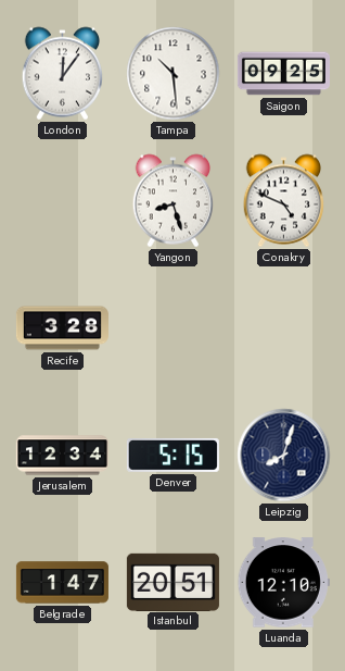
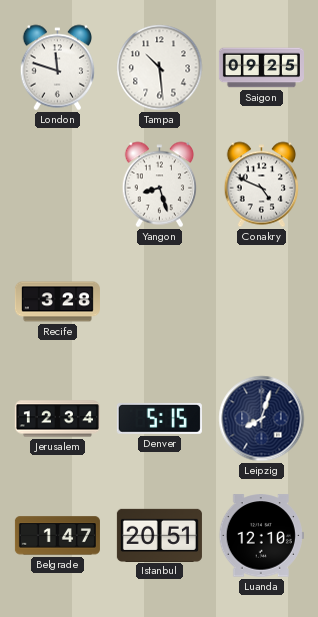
London: 12:06 -> 11:48 (58, 68)
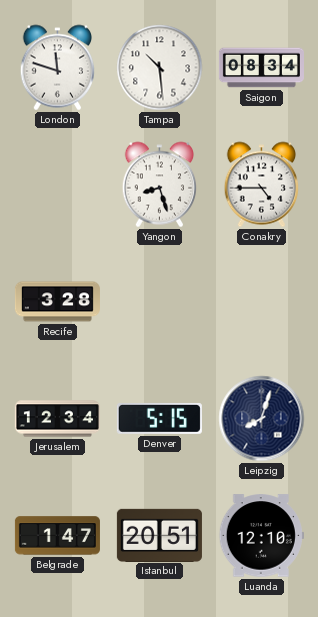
Saigon: 09:25 -> 08:34 (261, 68)
Conakry: 4:49 -> 4:45 (262, 185)
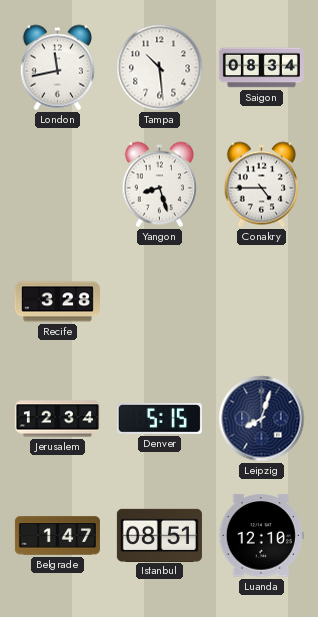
London: 11:48 -> 11:43 (58, 68)
Istanbul: 20:51 -> 08:51 (159, 535)
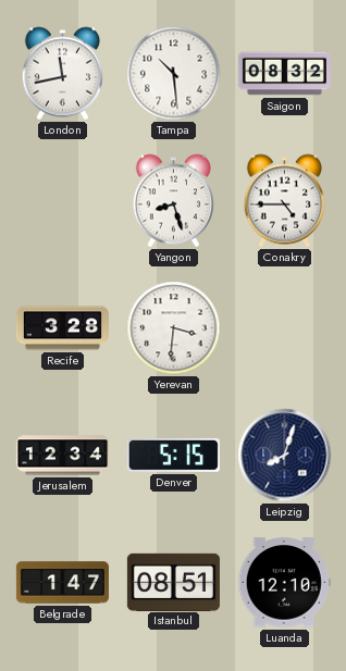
Saigon: 08:34 -> 08:32 (284, 74)
Yerevan: none -> 3:31 (174, 328)
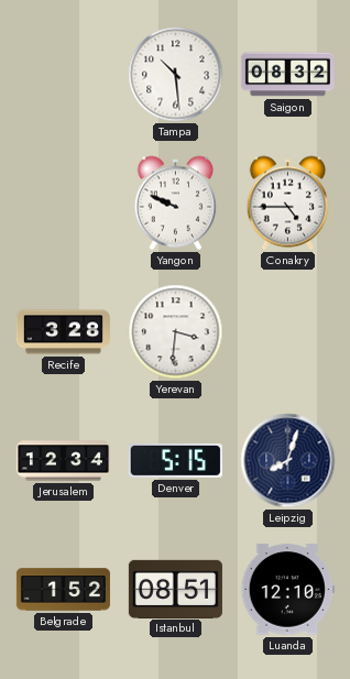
London: 11:43 -> none (63, 74)
Yangon: 8:27 -> 9:49 (176, 204)
Belgrade: 1:47 -> 1:52 (63, 590)
